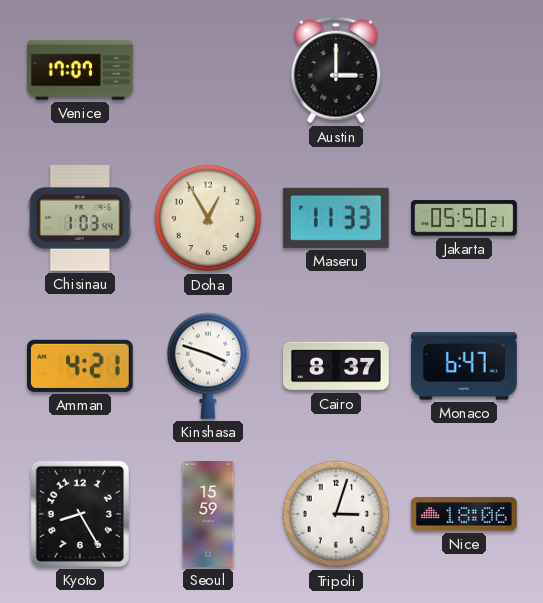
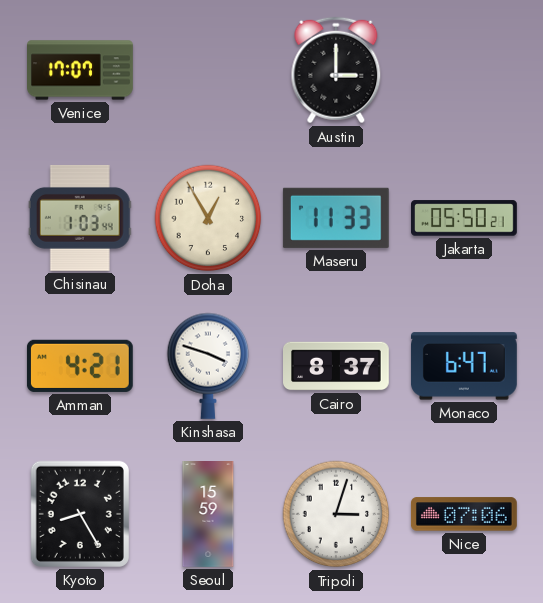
Nice: 18:06 -> 07:06 (464, 514)
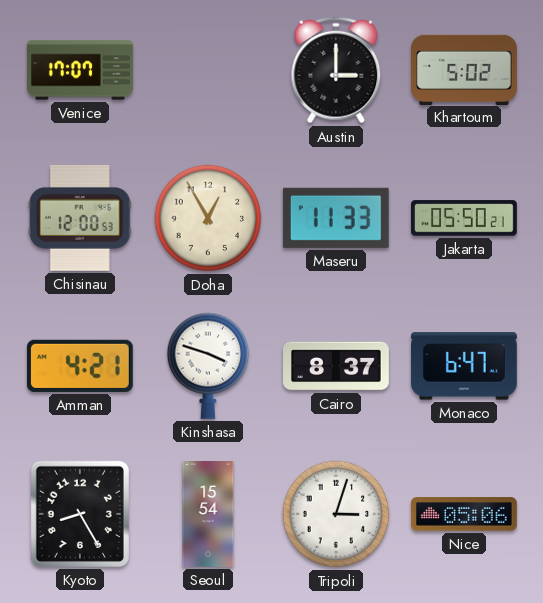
Khartoum: none -> 5:02 (465, 69)
Chisinau: 1:03 -> 12:00 (80, 218)
Seoul: 15:59 -> 15:54 (208, 515)
Nice: 07:06 -> 05:06 (464, 514)
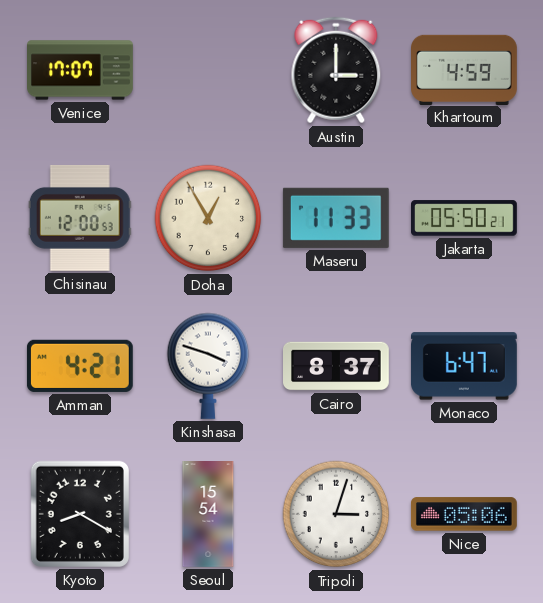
Khartoum: 5:02 -> 4:59 (465, 69)
Kyoto: 8:25 -> 8:20 (80, 514)
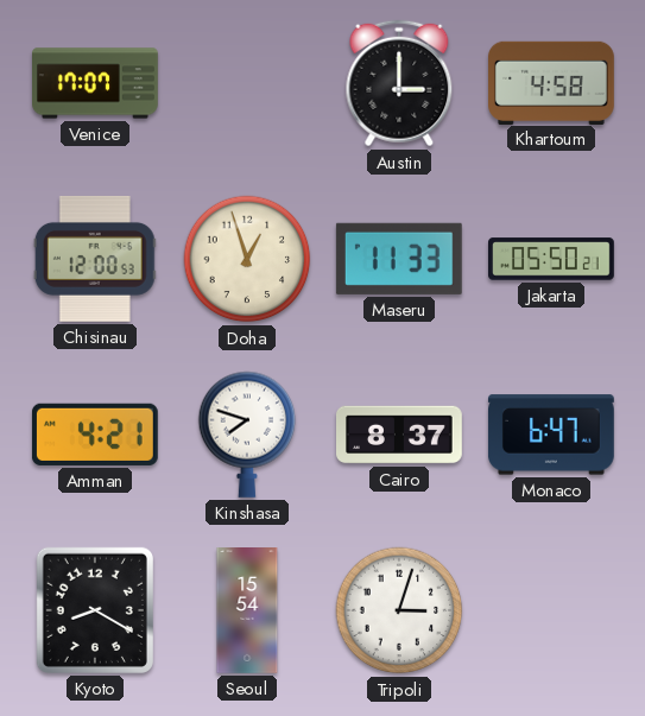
Khartoum: 4:59 -> 4:58 (552, 82)
Doha: 12:55 -> 12:57 (247, 259)
Kinshasa: 3:48 -> 7:48 (247, 435)
Nice: 05:06 -> none (464, 514)
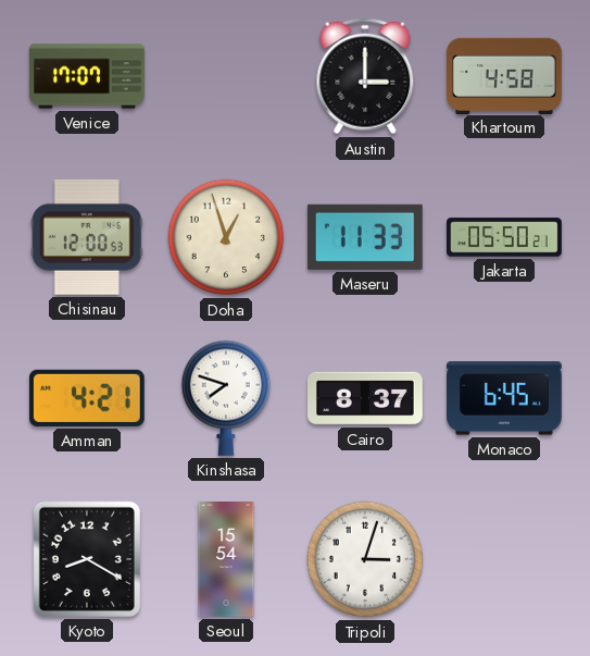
Monaco: 6:47 -> 6:45 (504, 398)
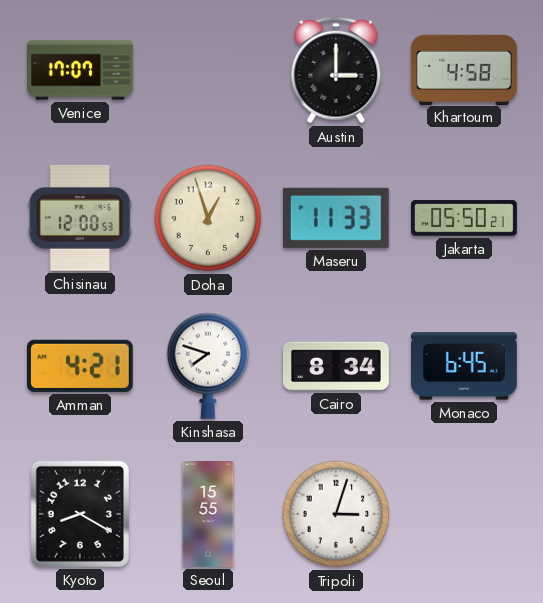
Cairo: 8:37 -> 8:34 (337, 366)
Seoul: 15:54 -> 15:55 (208, 515)
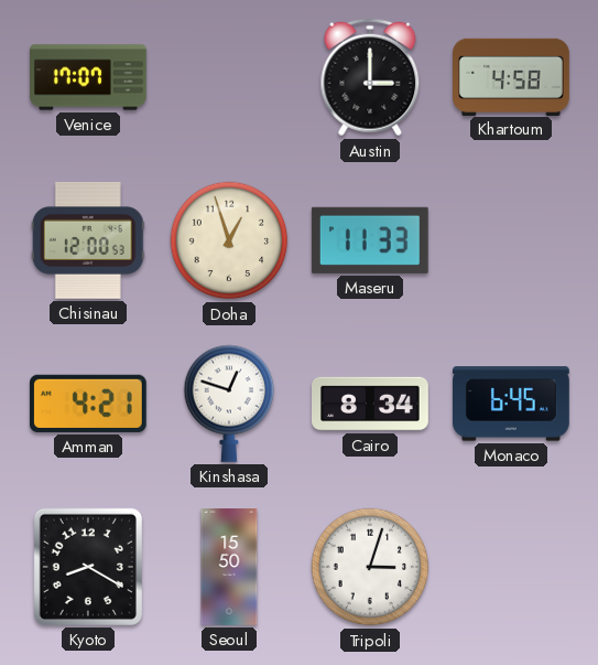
Jakarta: 05:50 -> none (465, 218)
Kinshasa: 7:48 -> 12:48 (229, 404)
Seoul: 15:55 -> 15:50 (229, 568)
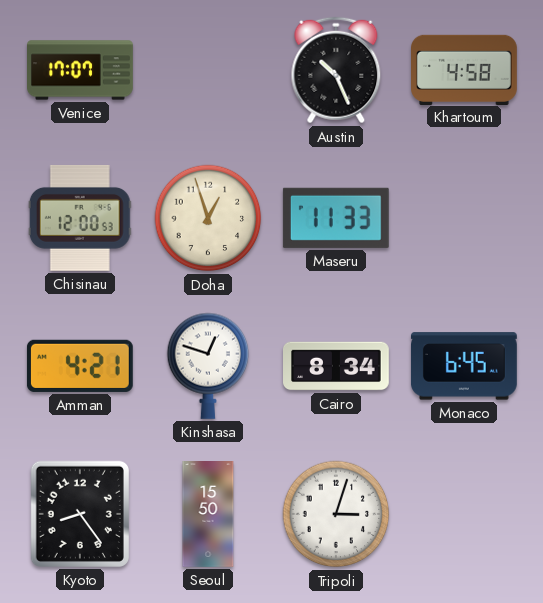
Austin: 3:00 -> 10:26 (336, 70)
Kyoto: 8:20 -> 8:24 (80, 514)
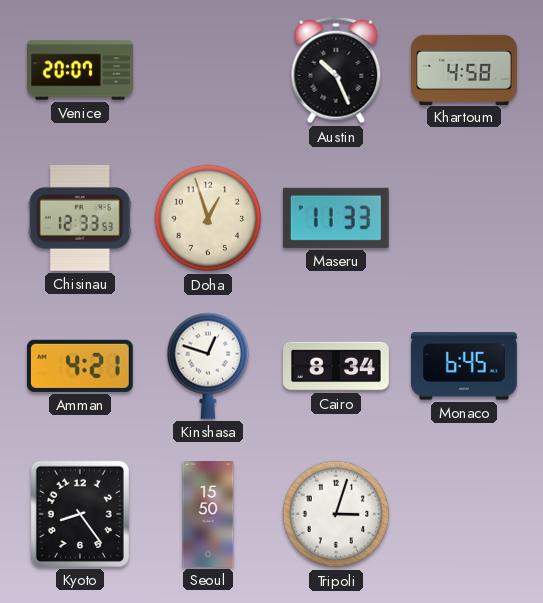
Venice: 17:07 -> 20:07 (81, 70)
Chisinau: 12:00 -> 12:33 (80, 218)
